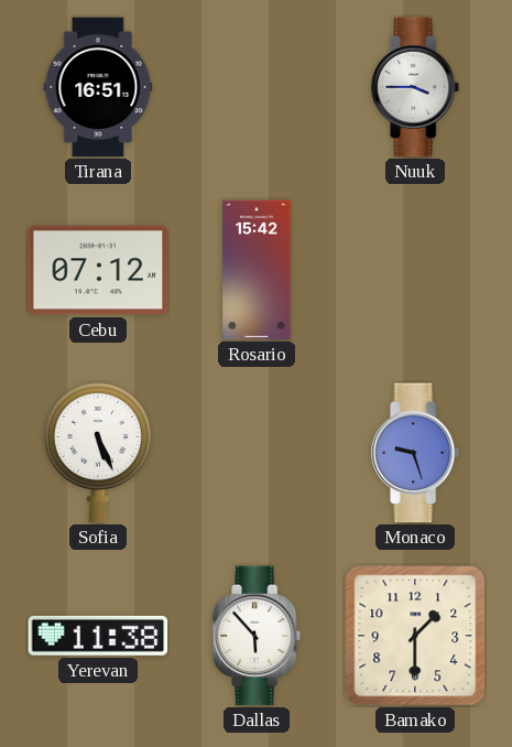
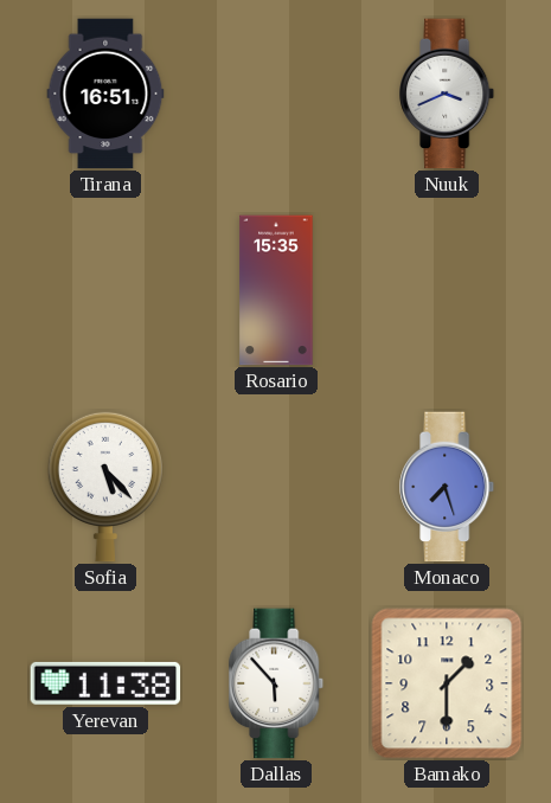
Nuuk: 3:45 -> 3:41 (448, 94)
Cebu: 07:12 -> none (98, 270)
Rosario: 15:42 -> 15:35 (276, 290)
Sofia: 5:26 -> 5:23 (105, 487)
Monaco: 9:27 -> 7:27 (448, 487)
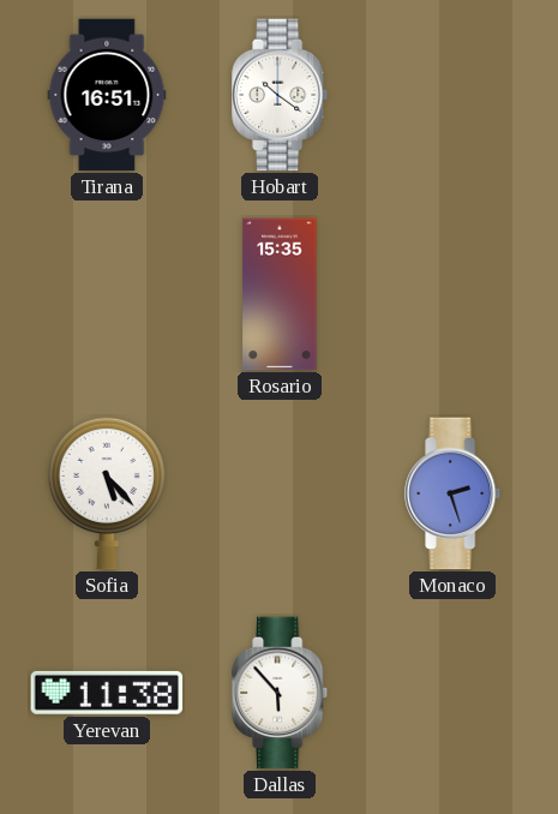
Hobart: none -> 10:21 (281, 95)
Nuuk: 3:41 -> none (448, 94)
Monaco: 7:27 -> 2:27 (454, 493)
Bamako: 1:30 -> none (447, 683)
